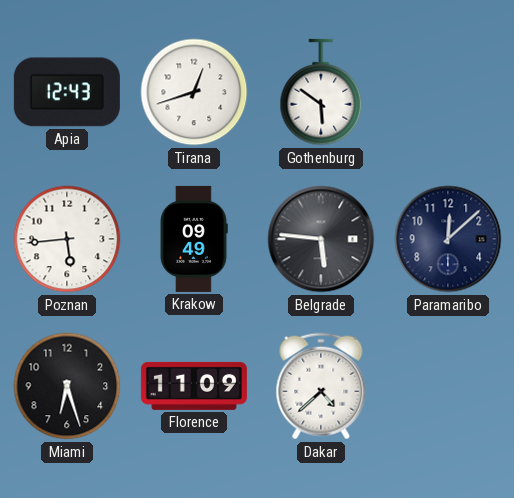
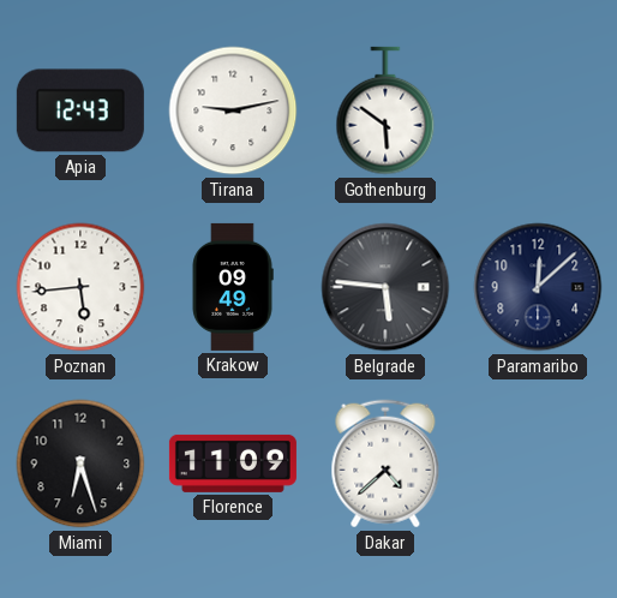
Tirana: 12:42 -> 9:13 (233, 110)
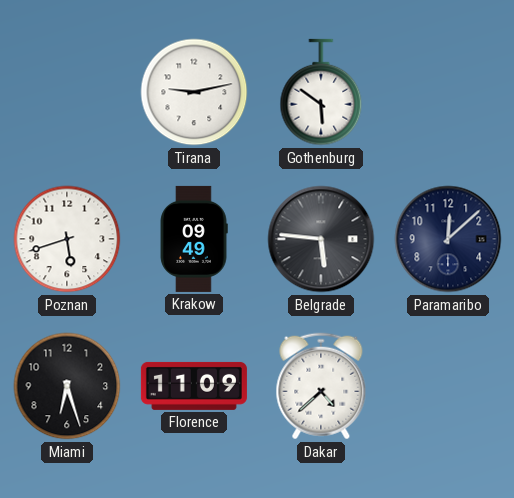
Apia: 12:43 -> none (80, 110)
Poznan: 5:44 -> 5:42 (67, 239)
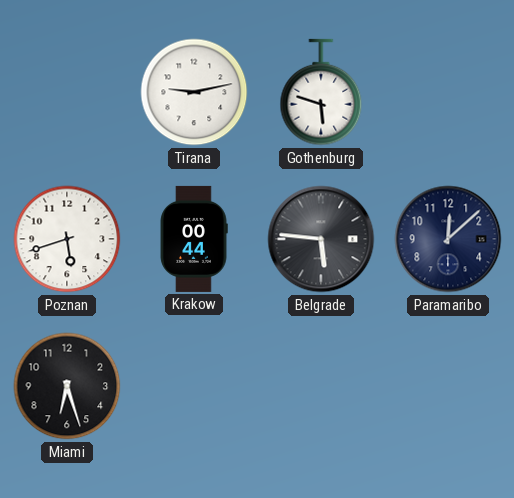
Gothenburg: 5:51 -> 5:48 (321, 92)
Krakow: 09:49 -> 00:44 (194, 239)
Florence: 11:09 -> none (194, 386)
Dakar: 4:38 -> none (321, 386)
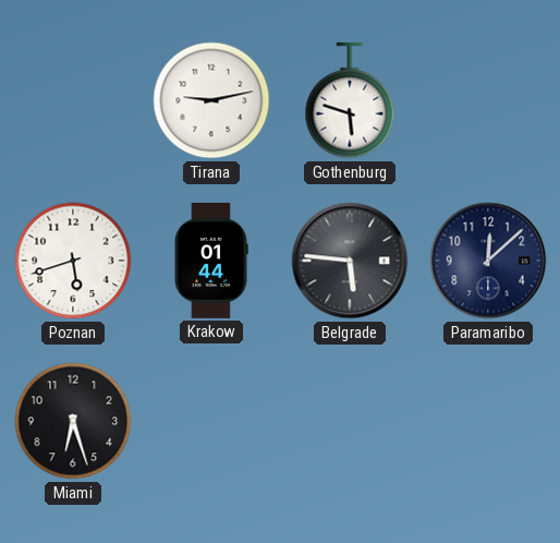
Krakow: 00:44 -> 01:44 (211, 261)
